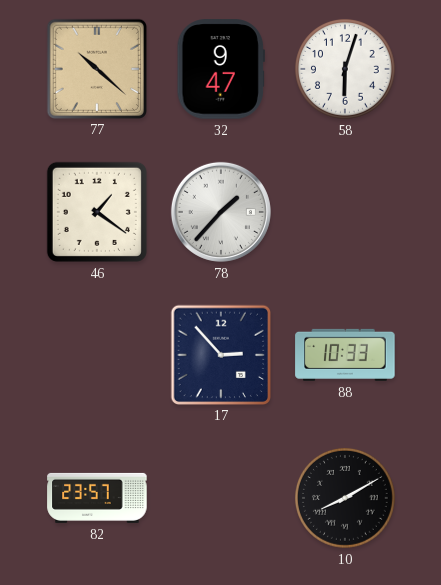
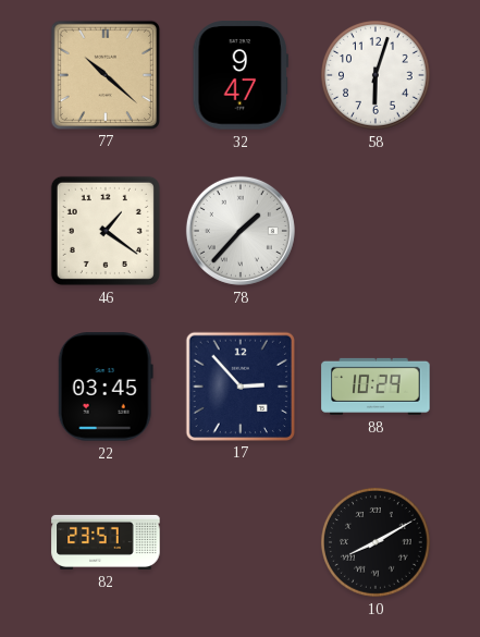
22: none -> 03:45 (106, 387)
88: 10:33 -> 10:29 (376, 387)
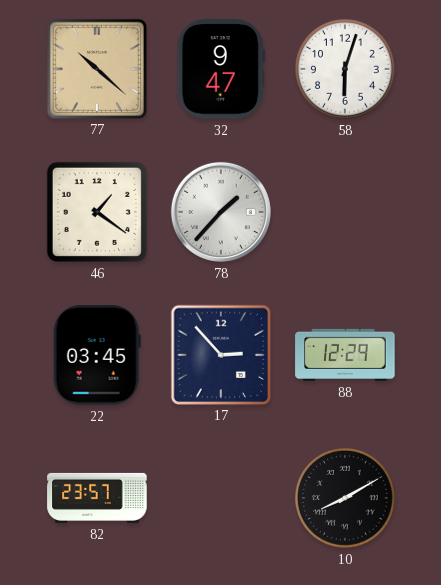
88: 10:29 -> 12:29 (345, 355)
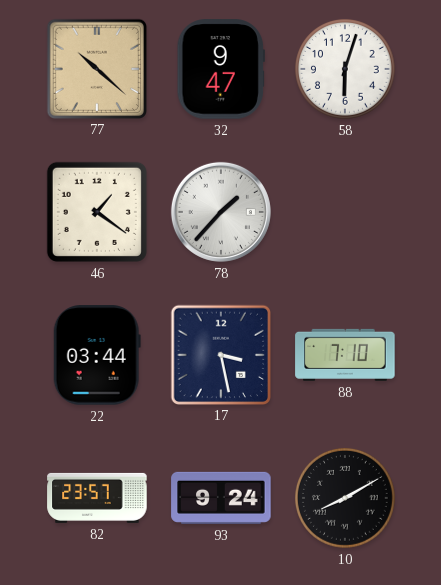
22: 03:45 -> 03:44 (97, 355)
17: 2:53 -> 3:28 (220, 354)
88: 12:29 -> 7:10 (345, 355)
93: none -> 9:24 (221, 498)
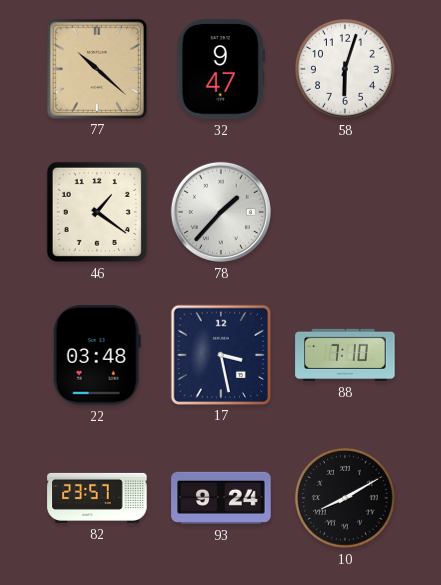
22: 03:44 -> 03:48 (97, 355)
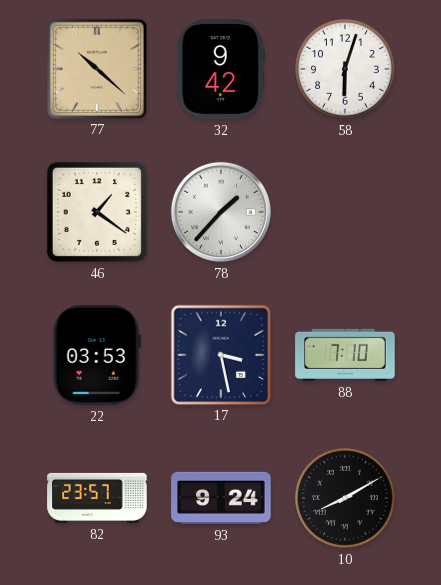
32: 9:47 -> 9:42 (221, 69)
22: 03:48 -> 03:53 (97, 355)
